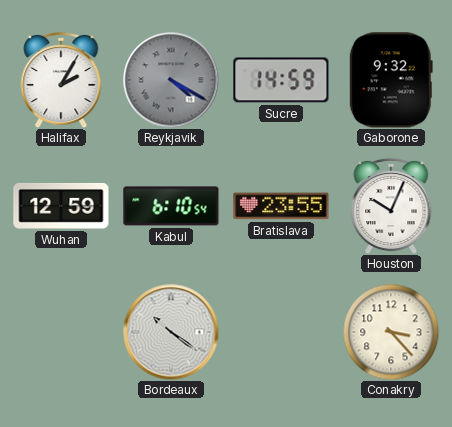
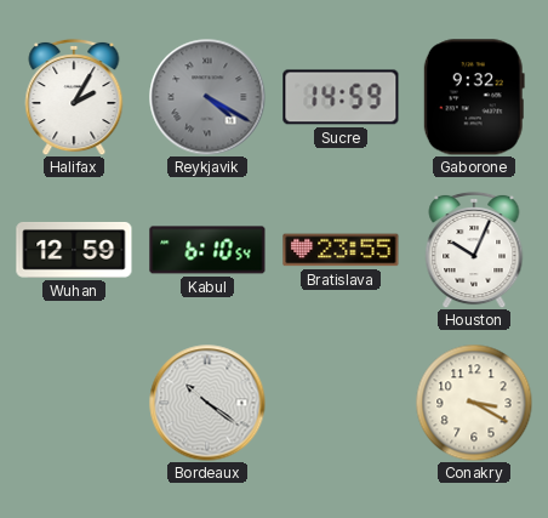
Conakry: 3:23 -> 3:20 (474, 403)
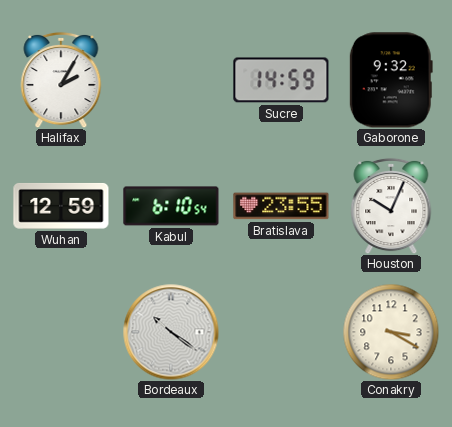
Reykjavik: 4:20 -> none (207, 97)
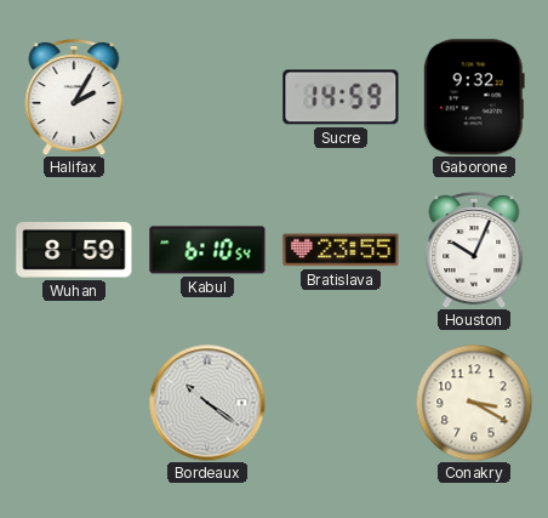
Wuhan: 12:59 -> 8:59 (74, 250)
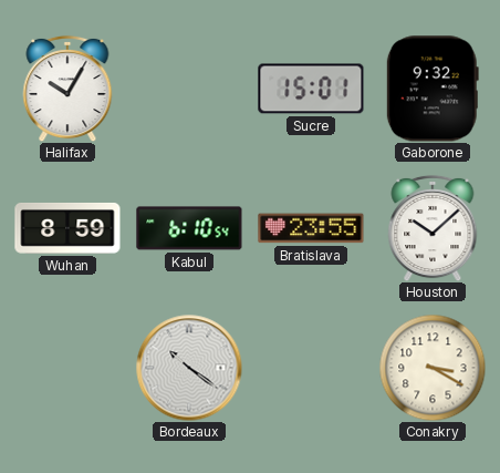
Halifax: 2:05 -> 10:05 (67, 89)
Sucre: 14:59 -> 15:01 (311, 89)
Houston: 10:04 -> 10:08 (433, 228)
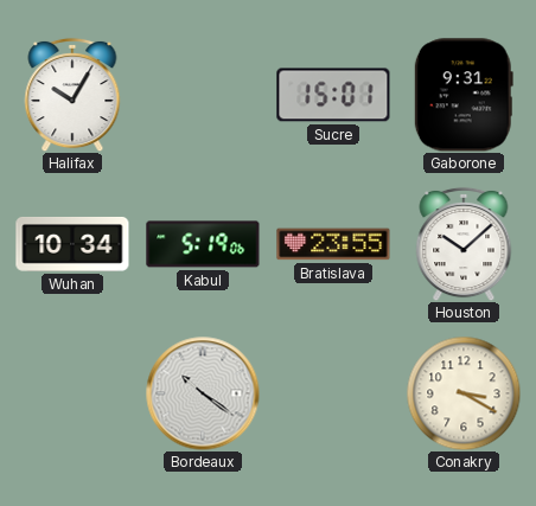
Gaborone: 9:32 -> 9:31 (464, 95)
Wuhan: 8:59 -> 10:34 (72, 244)
Kabul: 6:10 -> 5:19 (203, 244)
